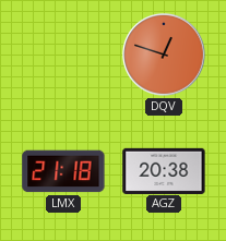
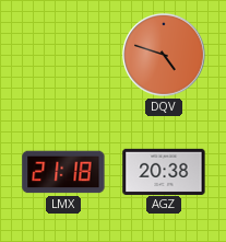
DQV: 12:48 -> 4:48 (165, 56)
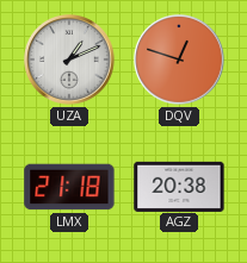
UZA: none -> 1:11 (70, 61)
DQV: 4:48 -> 12:48 (180, 61)
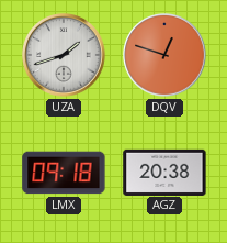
UZA: 1:11 -> 1:42 (65, 56)
LMX: 21:18 -> 09:18 (64, 173)
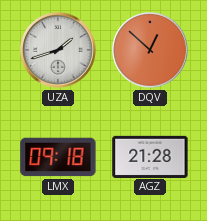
DQV: 12:48 -> 12:52 (151, 51)
AGZ: 20:38 -> 21:28 (150, 156)
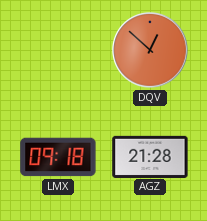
UZA: 1:42 -> none (59, 51)
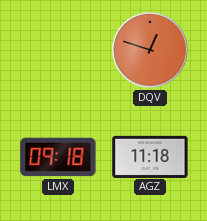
DQV: 12:52 -> 12:48 (151, 51)
AGZ: 21:28 -> 11:18 (150, 156)
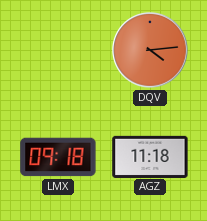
DQV: 12:48 -> 4:14 (151, 51)
